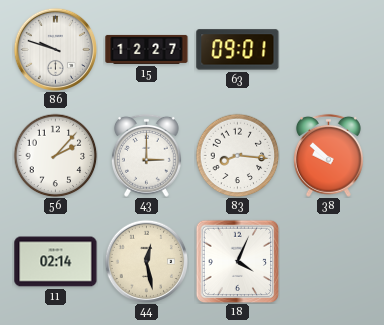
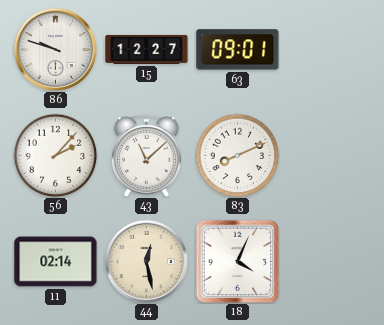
43: 3:00 -> 11:08 (147, 155)
83: 8:16 -> 8:11 (237, 155)
38: 9:52 -> none (329, 155)
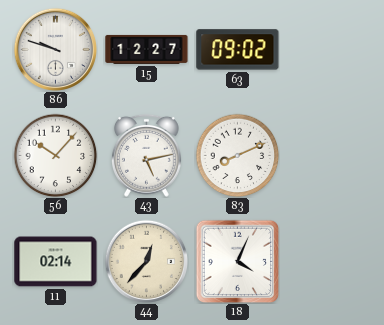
63: 09:01 -> 09:02 (238, 50)
56: 2:07 -> 10:07 (55, 155)
43: 11:08 -> 5:13 (147, 155)
44: 12:28 -> 12:37 (146, 261)
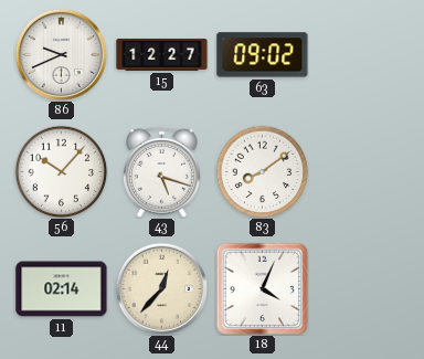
86: 9:48 -> 9:41 (61, 54)
43: 5:13 -> 5:18 (162, 171)
83: 8:11 -> 8:09 (262, 171)
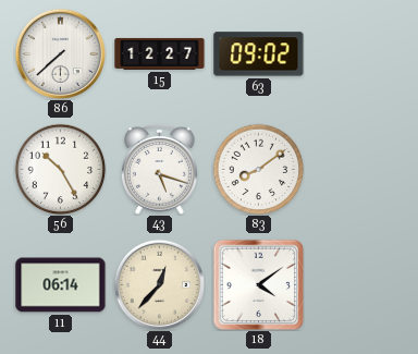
86: 9:41 -> 7:38 (60, 53)
56: 10:07 -> 10:25 (60, 169)
11: 02:14 -> 06:14 (61, 285)
18: 4:04 -> 4:09 (258, 284)
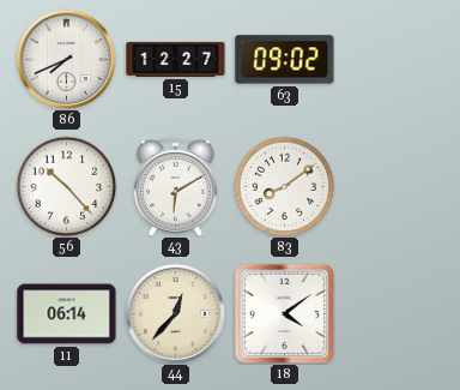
86: 7:38 -> 7:41 (66, 59)
56: 10:25 -> 10:23 (66, 186)
43: 5:18 -> 6:10 (176, 186)
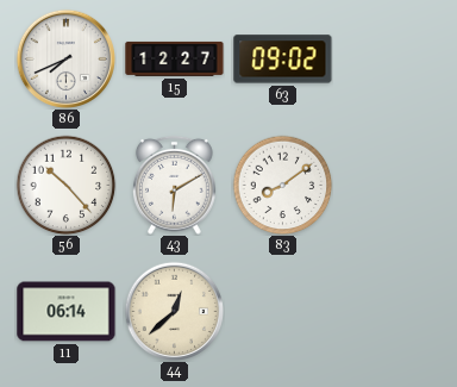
44: 12:37 -> 12:38 (174, 311)
18: 4:09 -> none (284, 313)
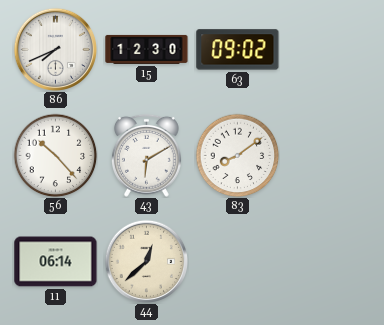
15: 12:27 -> 12:30 (147, 49)
